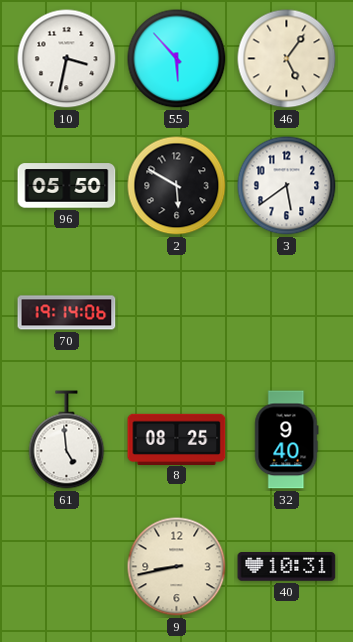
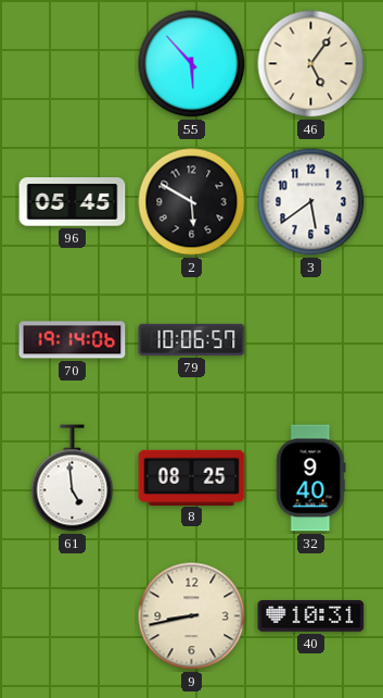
10: 3:32 -> none (67, 59)
96: 05:50 -> 05:45 (73, 202)
79: none -> 10:06 (192, 339)
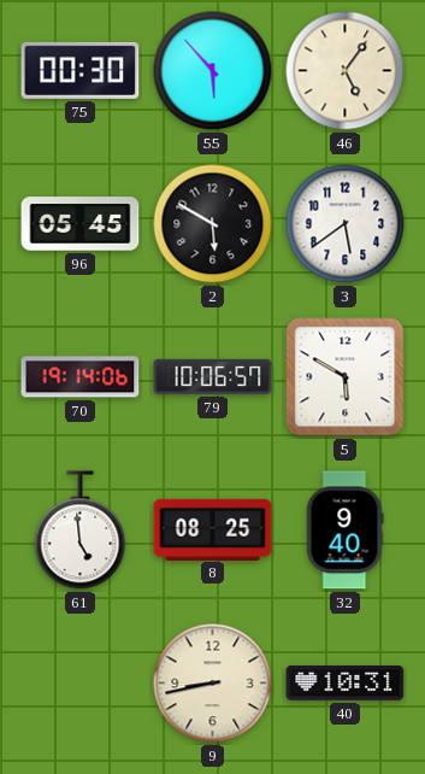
75: none -> 00:30 (81, 70)
5: none -> 5:50 (346, 377)
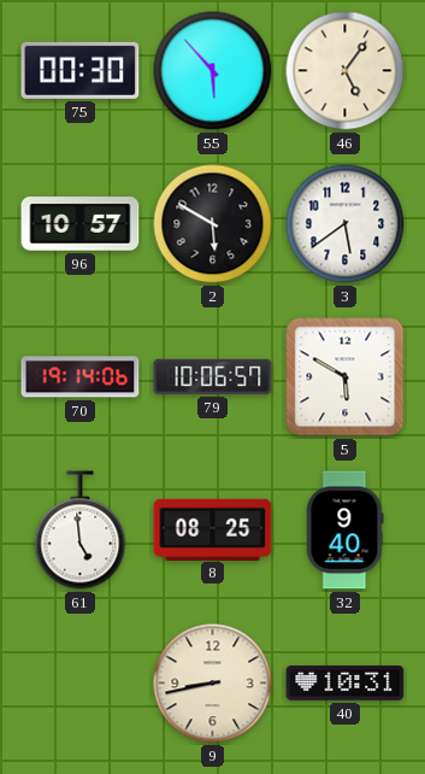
96: 05:45 -> 10:57 (81, 224)
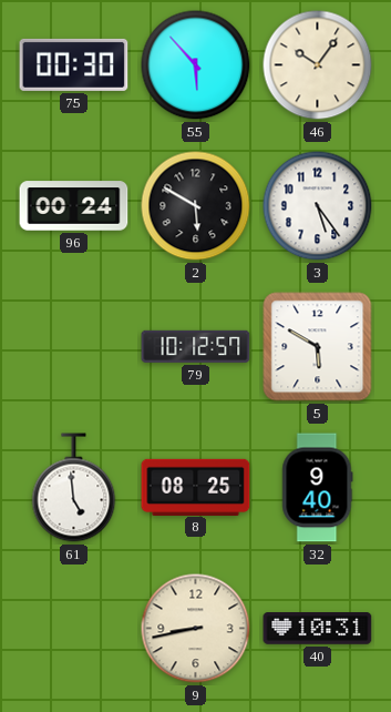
46: 5:06 -> 10:06 (318, 65)
96: 10:57 -> 00:24 (74, 206)
3: 5:39 -> 5:24 (318, 206)
70: 19:14 -> none (81, 377)
79: 10:06 -> 10:12 (196, 346)
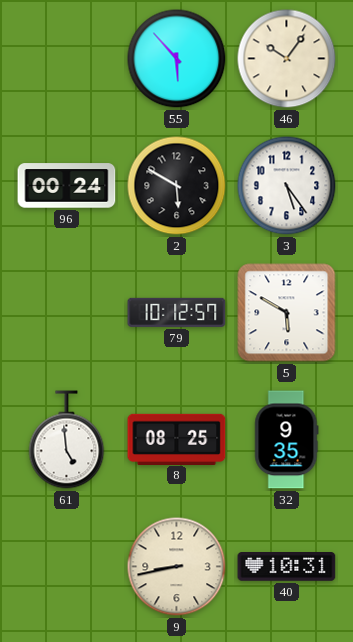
75: 00:30 -> none (74, 64)
32: 9:40 -> 9:35 (287, 440)
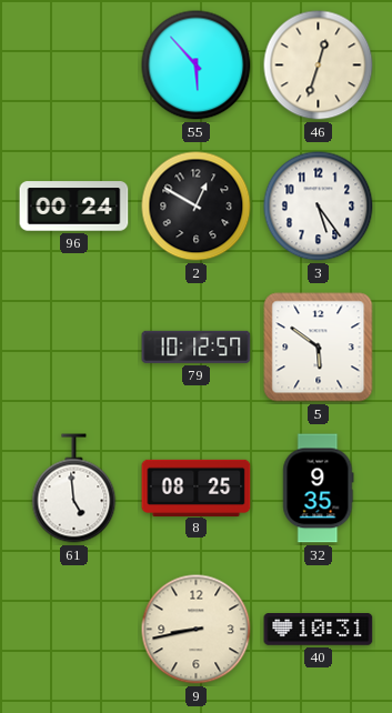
46: 10:06 -> 12:33 (319, 66)
2: 5:50 -> 12:50 (197, 207)
5: 5:50 -> 5:51 (319, 348)
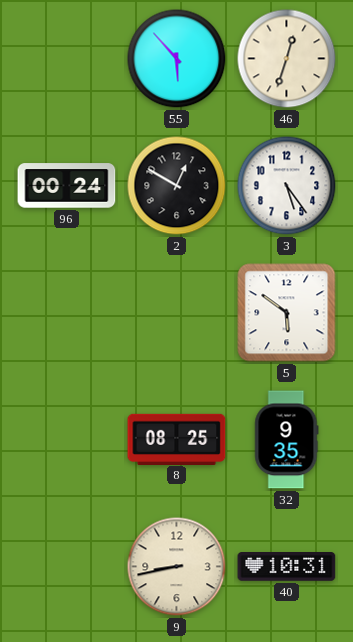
79: 10:12 -> none (197, 347)
61: 4:59 -> none (74, 489)
